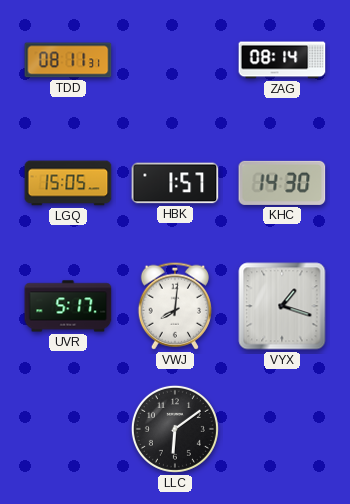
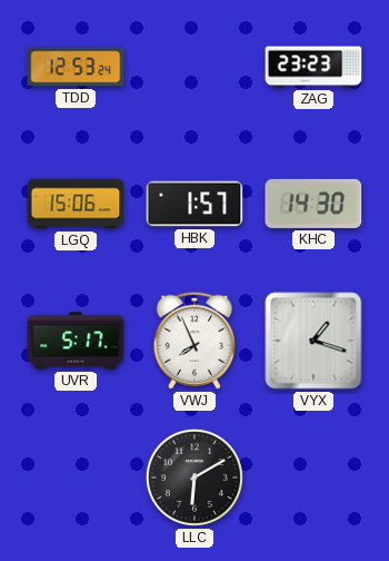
TDD: 08:11 -> 12:53 (76, 67)
ZAG: 08:14 -> 23:23 (313, 67)
LGQ: 15:05 -> 15:06 (76, 204)
VWJ: 8:01 -> 7:56 (193, 341)
LLC: 6:09 -> 6:10 (194, 478)
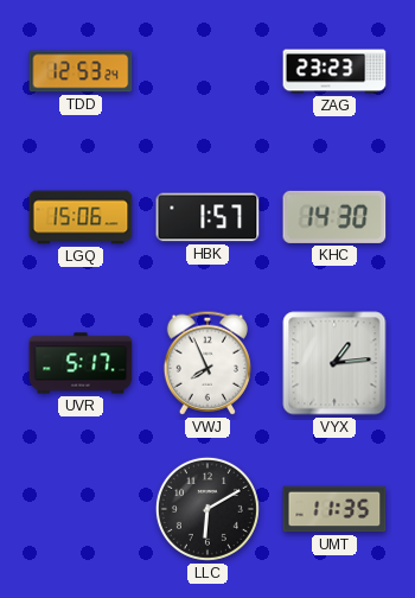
VYX: 1:18 -> 1:14 (334, 363)
UMT: none -> 11:35 (334, 509)
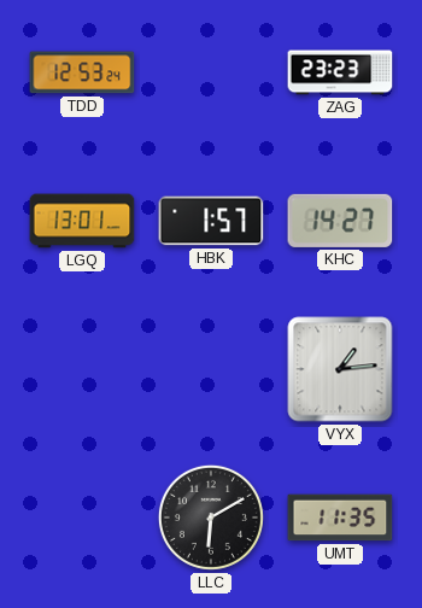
LGQ: 15:06 -> 13:01 (82, 221)
KHC: 14:30 -> 14:27 (340, 221)
UVR: 5:17 -> none (81, 363)
VWJ: 7:56 -> none (206, 363)
